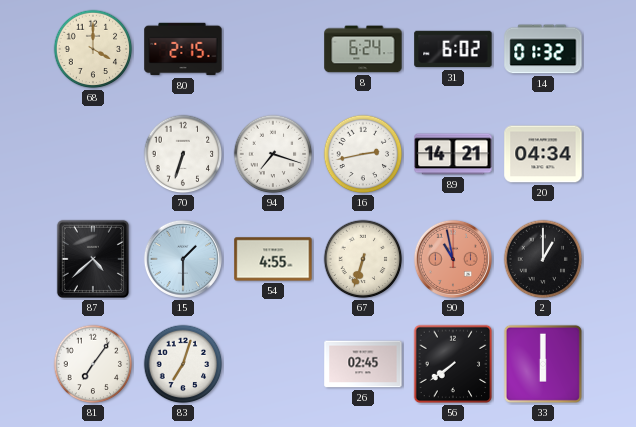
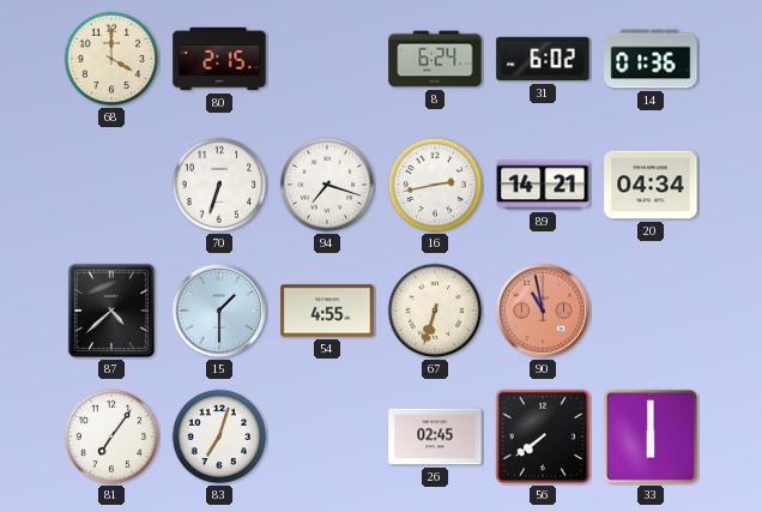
14: 01:32 -> 01:36 (651, 59)
2: 1:00 -> none (543, 259)
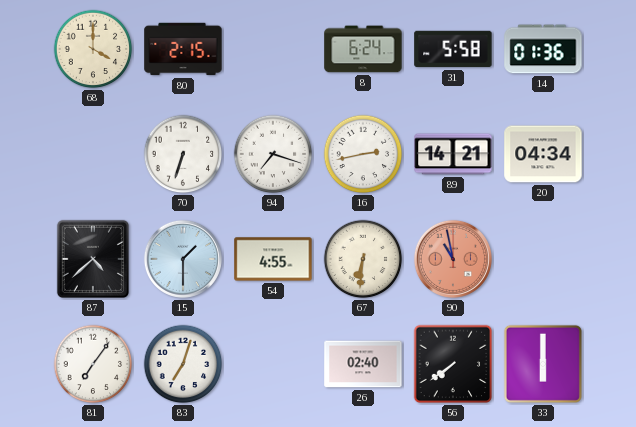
31: 6:02 -> 5:58 (453, 49)
67: 6:33 -> 6:31 (363, 259)
26: 02:45 -> 02:40 (363, 364)
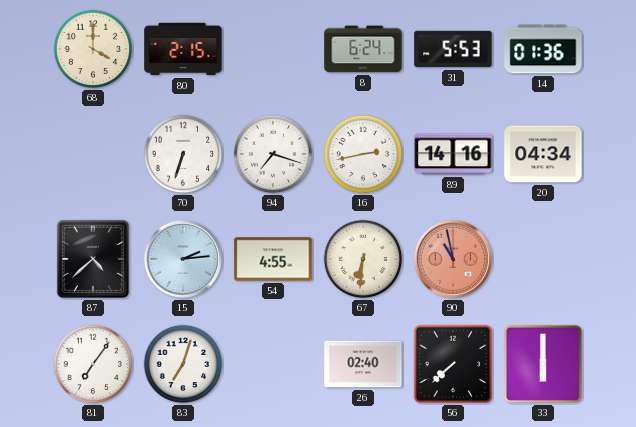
31: 5:58 -> 5:53 (453, 49)
89: 14:21 -> 14:16 (453, 154)
15: 1:30 -> 2:14 (183, 259)
56: 7:39 -> 7:38 (453, 364)
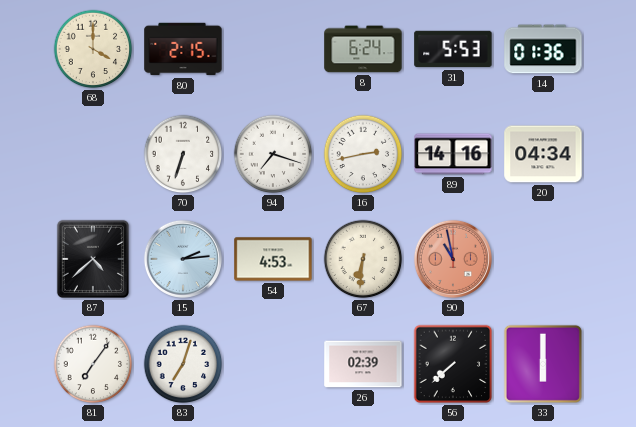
54: 4:55 -> 4:53 (273, 259)
26: 02:40 -> 02:39 (363, 364)
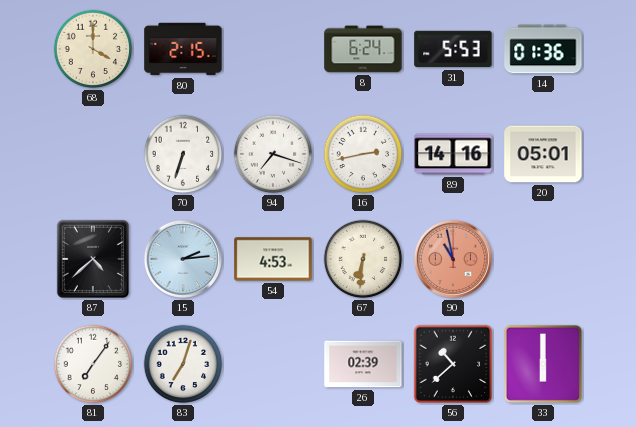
20: 04:34 -> 05:01 (543, 154)
56: 7:38 -> 10:38 (453, 364)
